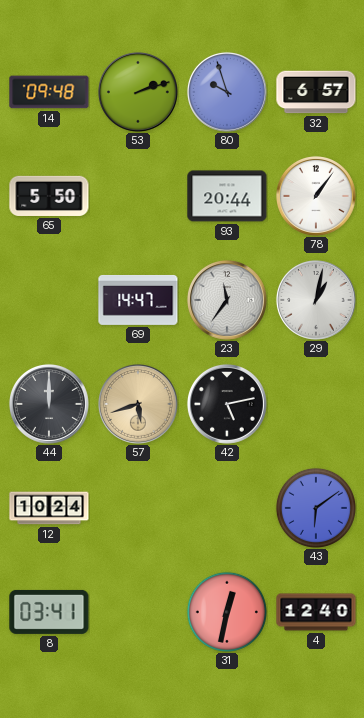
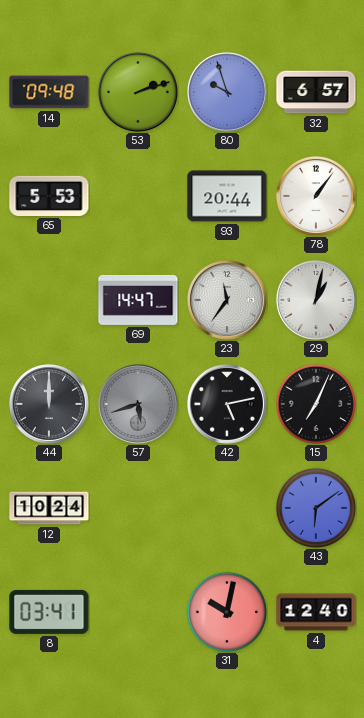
65: 5:50 -> 5:53 (49, 196)
57 dial: champagne -> grey (138, 404)
15: none -> 7:04 (316, 404)
31: 12:32 -> 10:02 (227, 612)
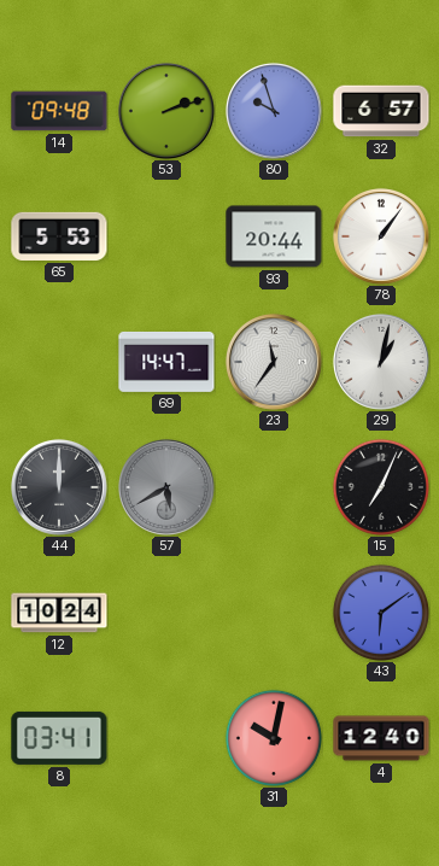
57: 5:42 -> 5:40 (166, 487)
42: 5:13 -> none (227, 404)
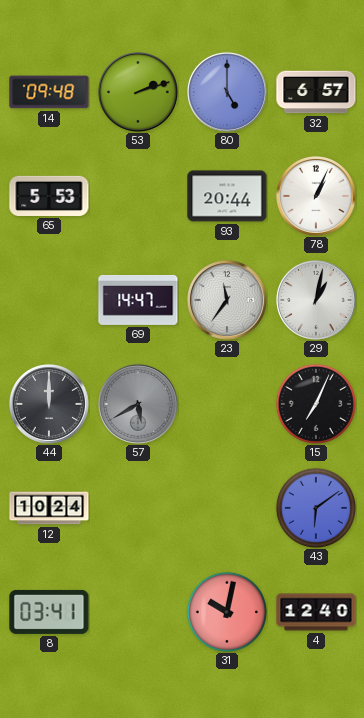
80: 9:57 -> 5:00 (227, 92)
78: 1:06 -> 1:04 (316, 196)
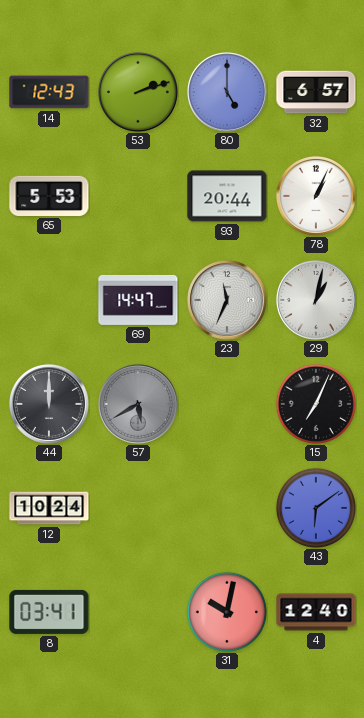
14: 09:48 -> 12:43 (49, 92)
23: 11:36 -> 11:34 (227, 300)
